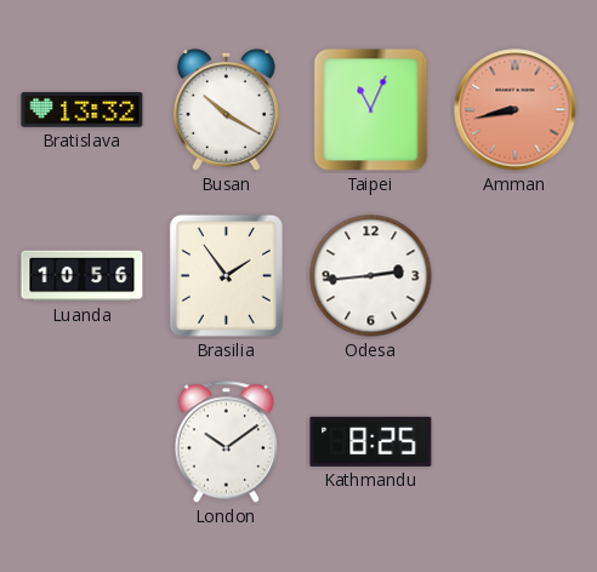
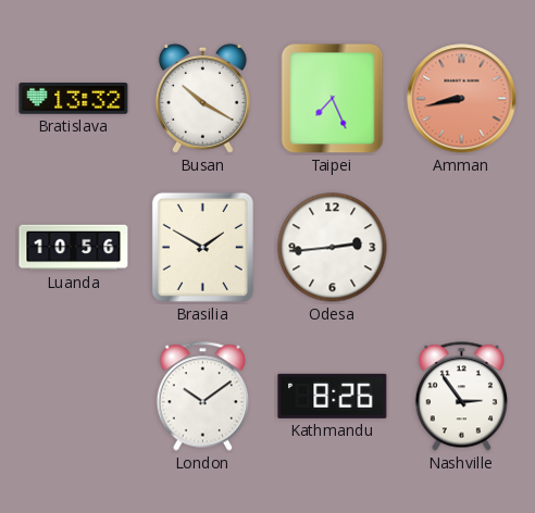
Taipei: 11:04 -> 7:26 (333, 99)
Brasilia: 1:54 -> 1:50 (202, 247)
Kathmandu: 8:25 -> 8:26 (333, 396)
Nashville: none -> 2:54 (461, 397)
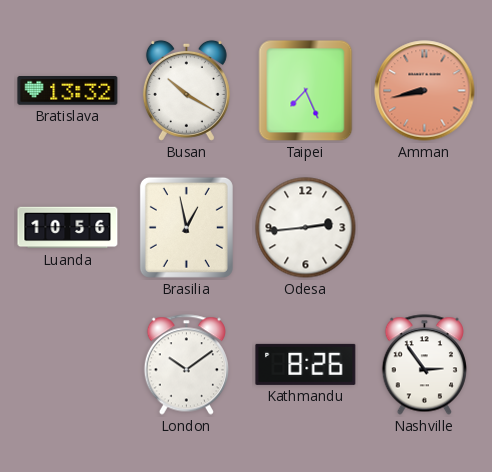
Brasilia: 1:50 -> 12:58 (186, 227)
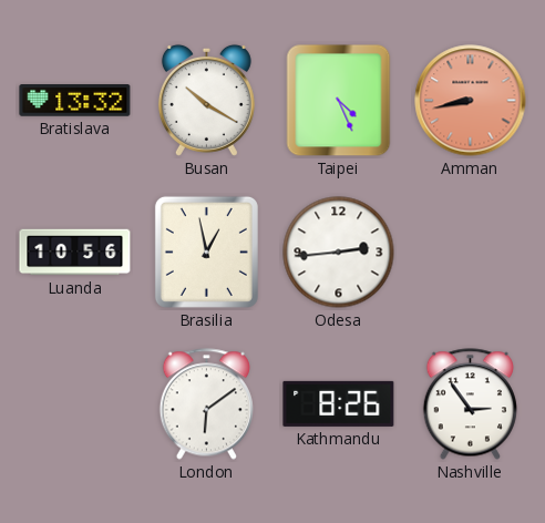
Taipei: 7:26 -> 4:26 (339, 101)
London: 10:09 -> 6:09 (206, 404)
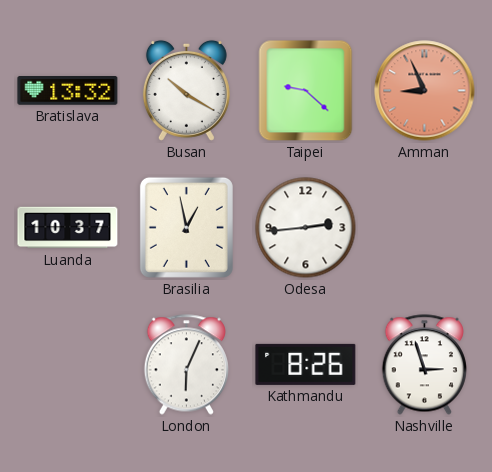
Taipei: 4:26 -> 9:22 (306, 91)
Amman: 8:43 -> 8:56 (425, 91)
Luanda: 10:56 -> 10:37 (68, 228)
London: 6:09 -> 6:04 (186, 365)
Nashville: 2:54 -> 2:57 (424, 365)
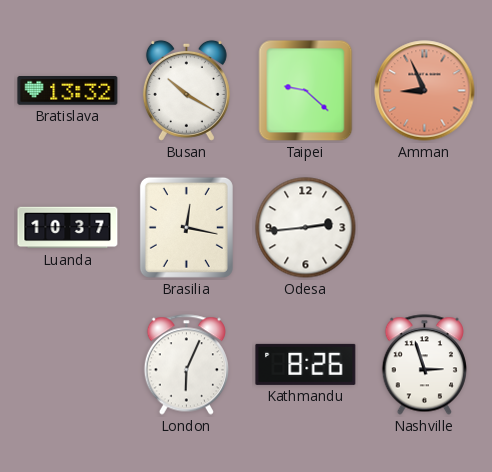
Brasilia: 12:58 -> 12:17 (186, 227)
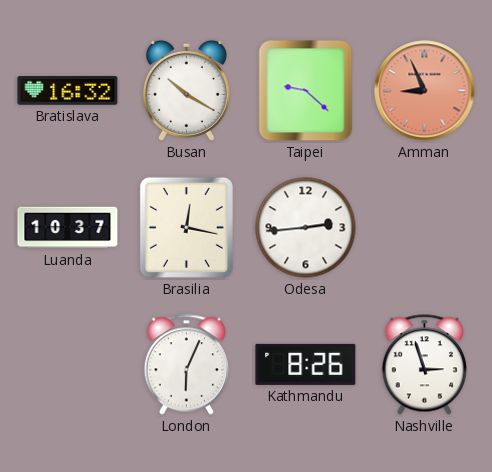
Bratislava: 13:32 -> 16:32 (68, 91)
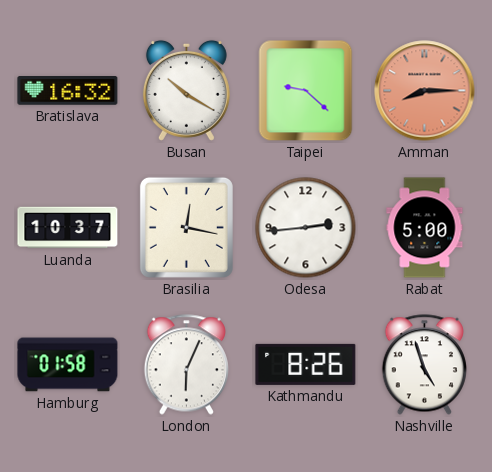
Amman: 8:56 -> 8:15 (425, 91)
Rabat: none -> 5:00 (425, 228)
Hamburg: none -> 01:58 (68, 365)
Nashville: 2:57 -> 4:57 (424, 365)
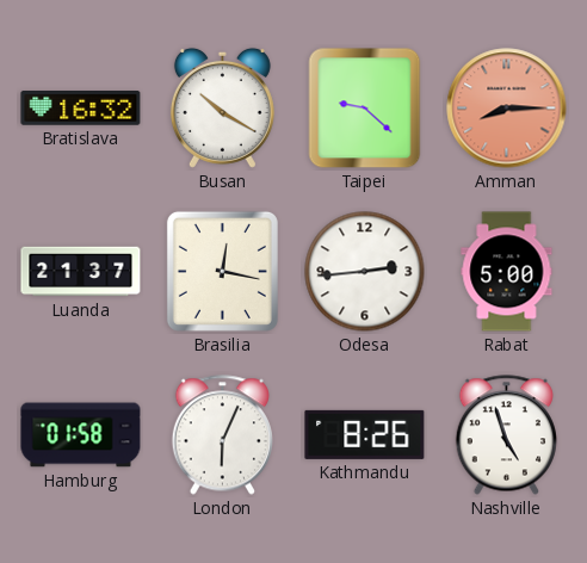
Luanda: 10:37 -> 21:37 (81, 272)
